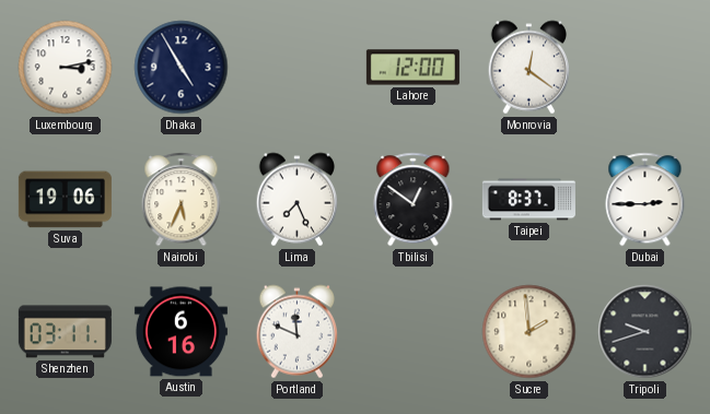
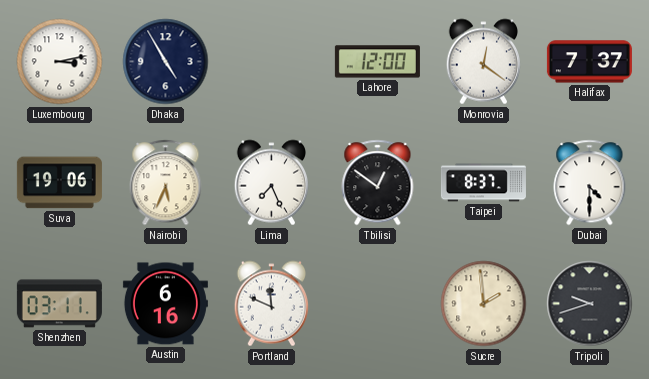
Halifax: none -> 7:37 (589, 62)
Dubai: 2:45 -> 4:30 (590, 183)
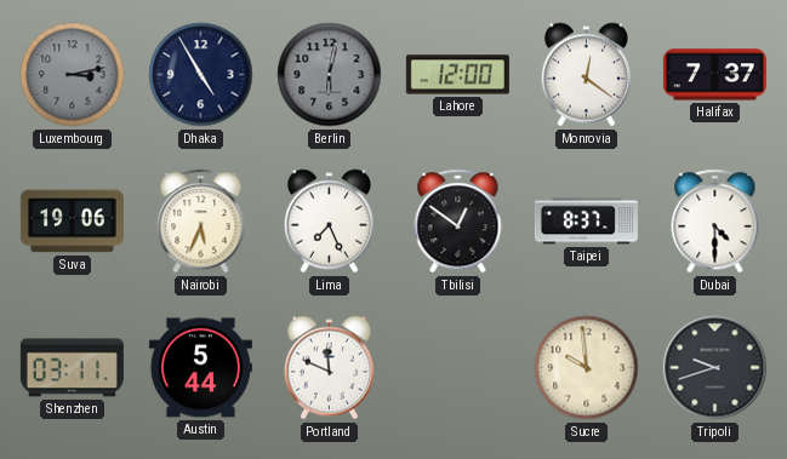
Luxembourg dial: white -> grey (73, 75)
Berlin: none -> 6:02 (330, 75)
Austin: 6:16 -> 5:44 (200, 368)
Sucre: 1:59 -> 9:59 (587, 368)
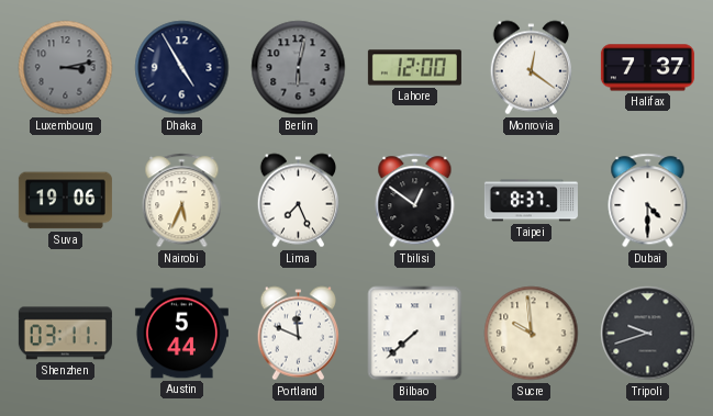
Bilbao: none -> 7:38 (415, 334)
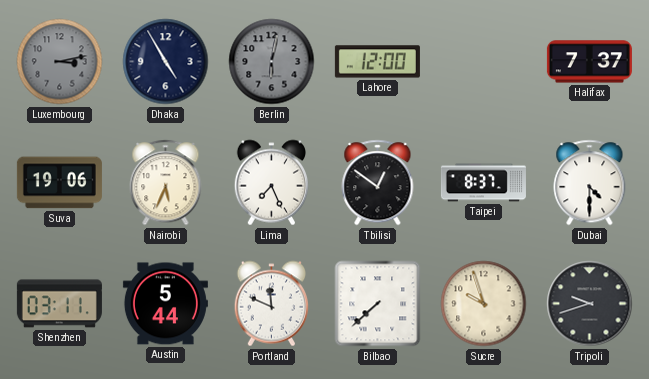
Monrovia: 12:21 -> none (531, 68)
Sucre: 9:59 -> 9:57 (484, 304)
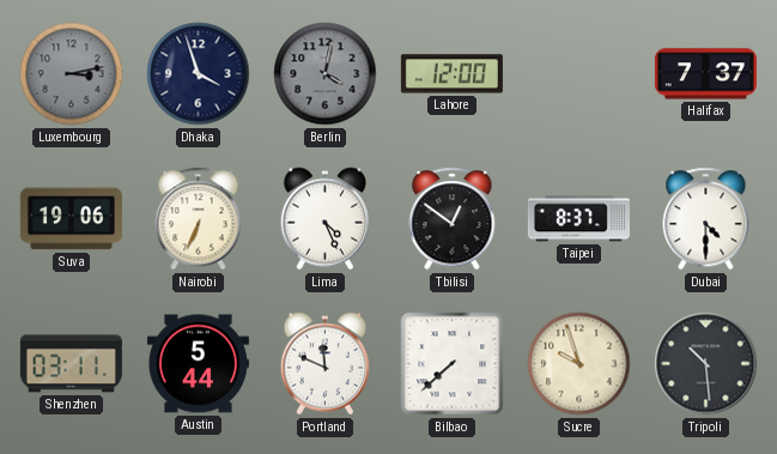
Dhaka: 4:55 -> 3:57 (199, 74)
Berlin: 6:02 -> 4:02 (326, 74)
Nairobi: 5:34 -> 6:34 (199, 219)
Lima: 7:26 -> 4:26 (324, 219)
Tripoli: 9:42 -> 10:29 (706, 364)
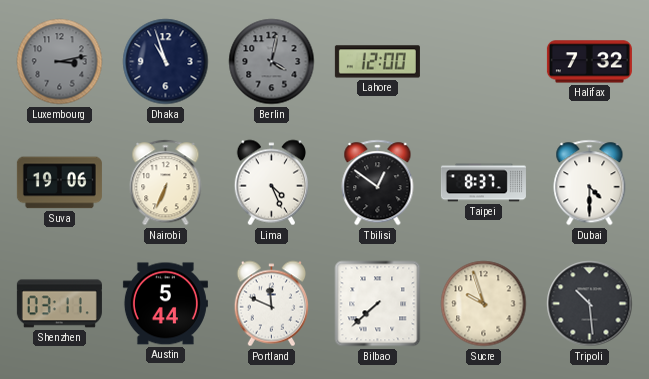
Dhaka: 3:57 -> 10:57 (166, 62)
Halifax: 7:37 -> 7:32 (589, 62)
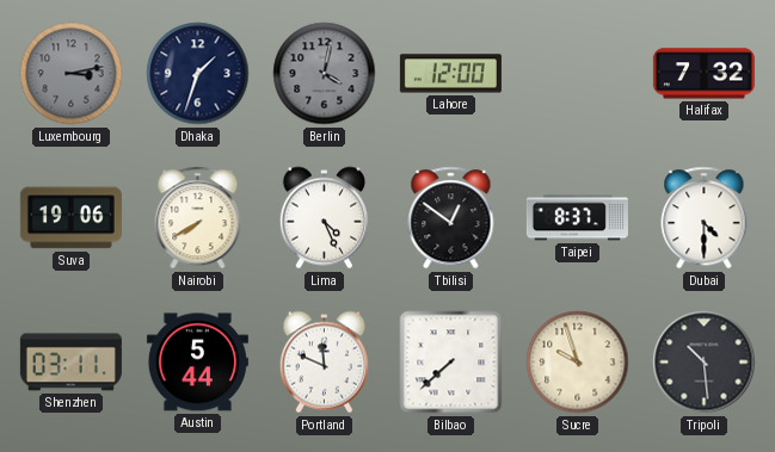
Dhaka: 10:57 -> 1:33 (198, 74)
Nairobi: 6:34 -> 7:40 (198, 218)
